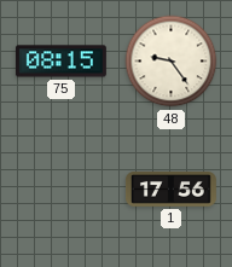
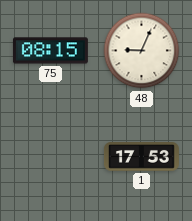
48: 9:24 -> 9:04 (142, 51)
1: 17:56 -> 17:53 (141, 157)
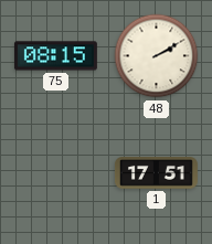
48: 9:04 -> 2:10 (157, 56)
1: 17:53 -> 17:51 (156, 173)
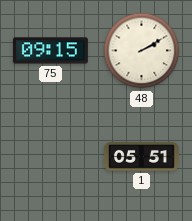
75: 08:15 -> 09:15 (50, 51)
1: 17:51 -> 05:51 (141, 157)
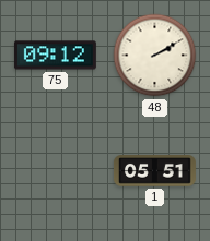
75: 09:15 -> 09:12 (55, 56)
